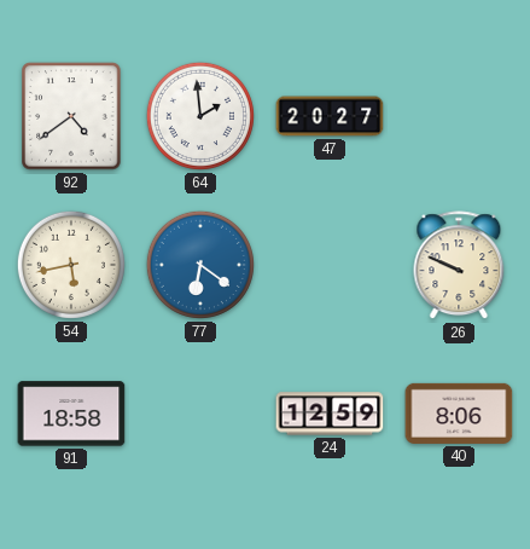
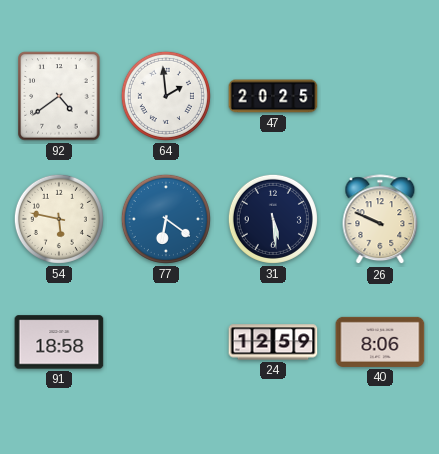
47: 20:27 -> 20:25 (273, 96)
54: 5:43 -> 5:47 (59, 219)
31: none -> 5:29 (273, 219)
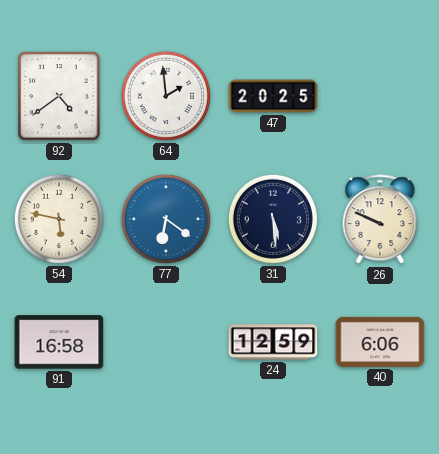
91: 18:58 -> 16:58 (59, 342)
40: 8:06 -> 6:06 (380, 342)
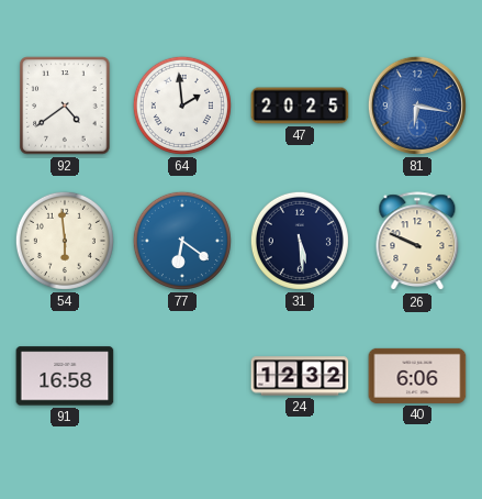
81: none -> 6:17 (417, 106)
54: 5:47 -> 5:59 (65, 241)
24: 12:59 -> 12:32 (300, 376)
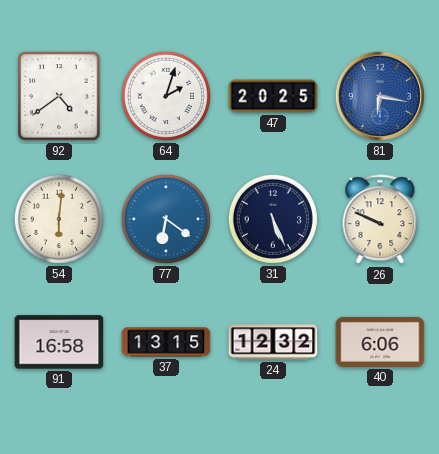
64: 1:59 -> 2:03 (166, 96)
54: 5:59 -> 6:01 (59, 219)
31: 5:29 -> 5:26 (273, 219)
37: none -> 13:15 (166, 342)
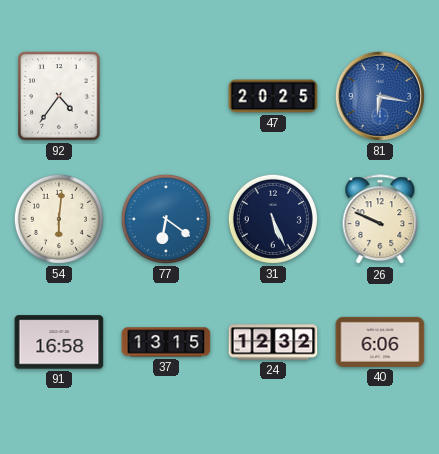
92: 4:39 -> 4:36 (59, 96)
64: 2:03 -> none (166, 96)
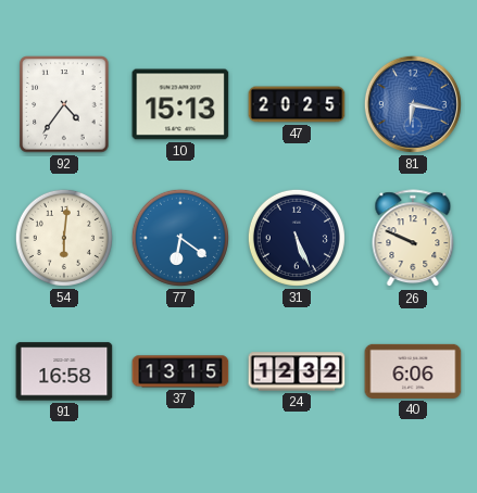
10: none -> 15:13 (180, 104)
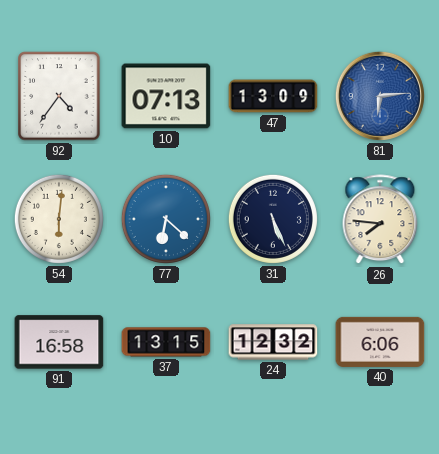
10: 15:13 -> 07:13 (166, 96)
47: 20:25 -> 13:09 (273, 96)
81: 6:17 -> 6:14 (380, 96)
77: 6:21 -> 6:22 (166, 219)
26: 9:49 -> 7:46 (380, 220)
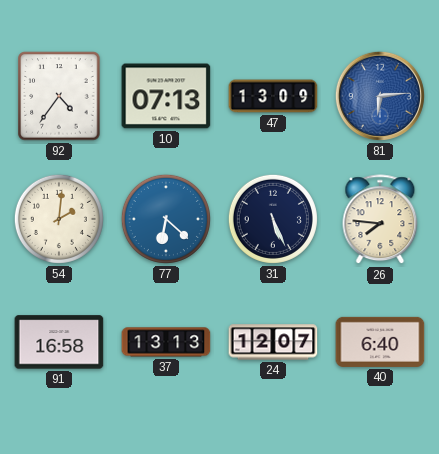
54: 6:01 -> 2:01 (59, 219)
37: 13:15 -> 13:13 (166, 342)
24: 12:32 -> 12:07 (273, 342)
40: 6:06 -> 6:40 (380, 342)
